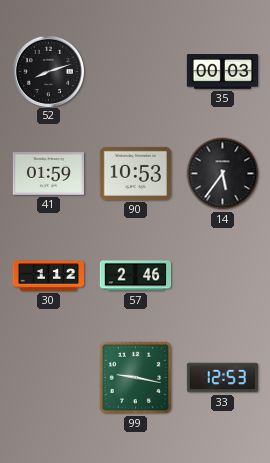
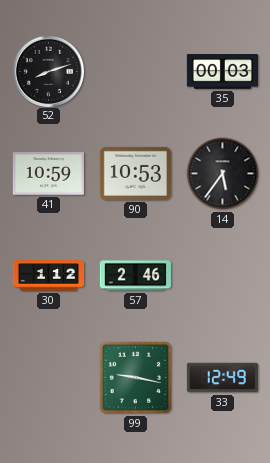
41: 01:59 -> 10:59 (48, 174)
33: 12:53 -> 12:49 (222, 378)
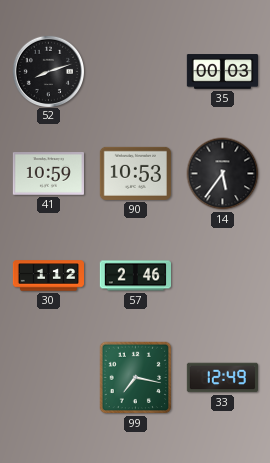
99: 9:17 -> 7:17 (136, 378)
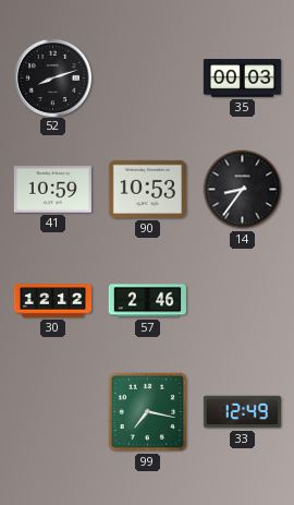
14: 5:36 -> 8:36 (243, 190)
30: 1:12 -> 12:12 (52, 301)
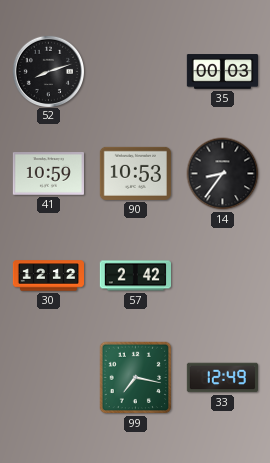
57: 2:46 -> 2:42 (135, 276)
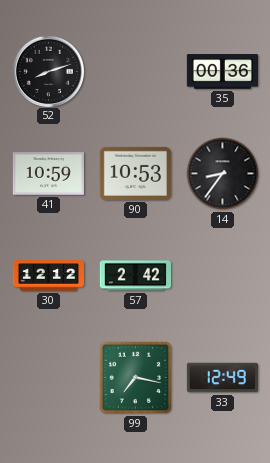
35: 00:03 -> 00:36 (222, 72)
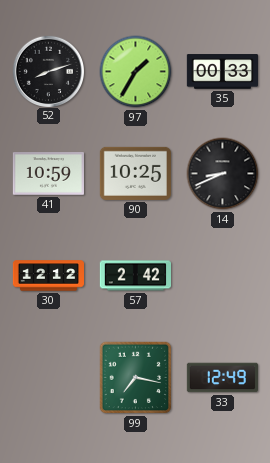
97: none -> 1:35 (136, 72)
35: 00:36 -> 00:33 (222, 72)
90: 10:53 -> 10:25 (135, 173)
14: 8:36 -> 8:41 (223, 174)
